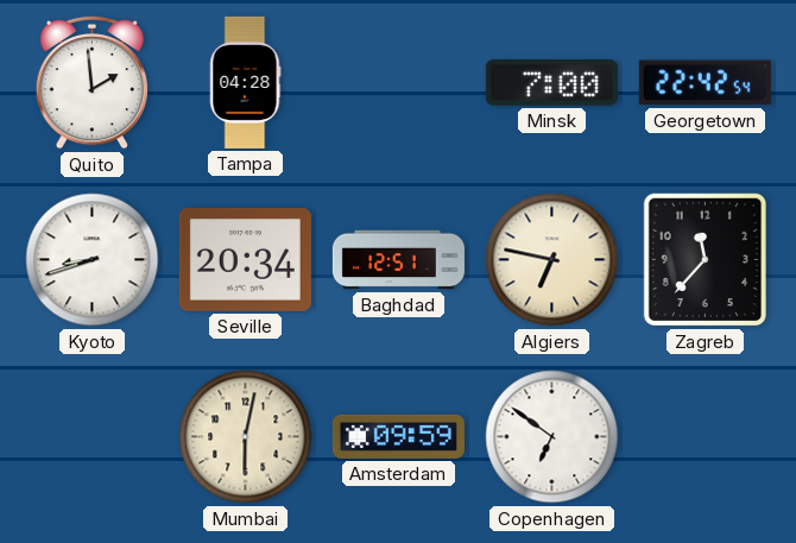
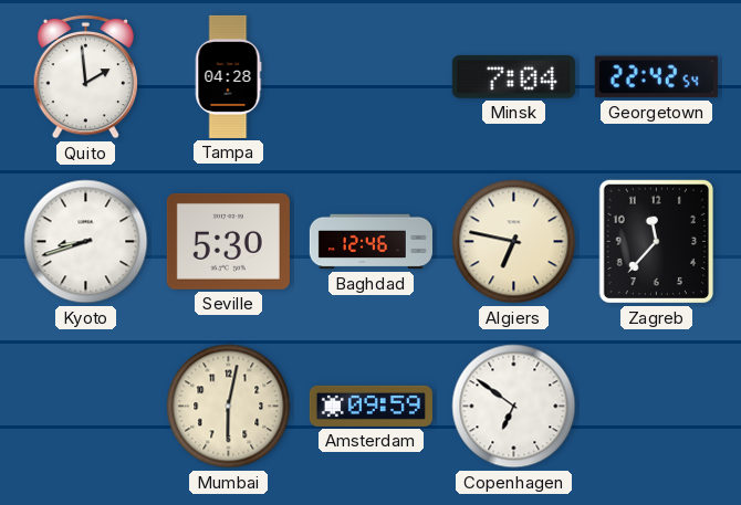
Minsk: 7:00 -> 7:04 (513, 77)
Seville: 20:34 -> 5:30 (228, 241)
Baghdad: 12:51 -> 12:46 (370, 242)
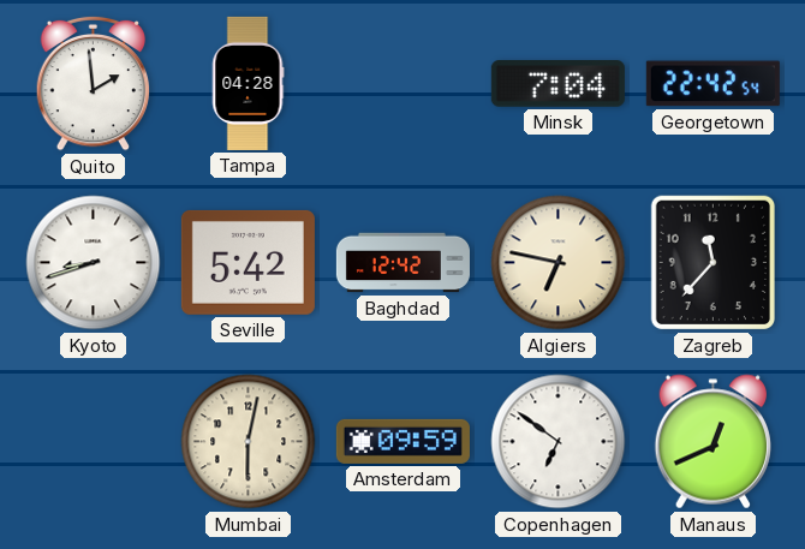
Seville: 5:30 -> 5:42 (248, 262)
Baghdad: 12:46 -> 12:42 (402, 263)
Manaus: none -> 12:41 (712, 442)
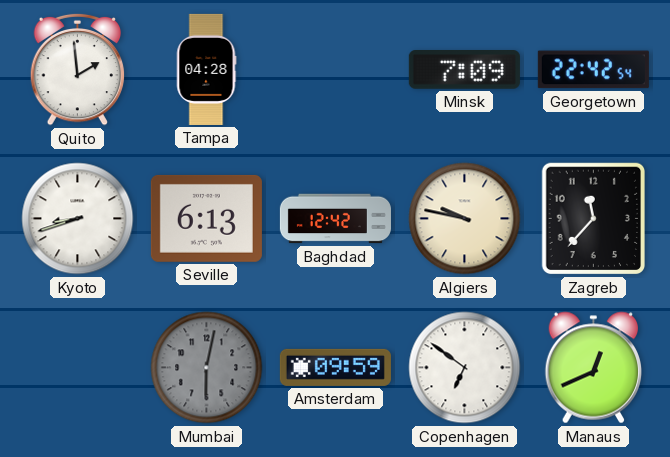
Minsk: 7:04 -> 7:09 (464, 70)
Seville: 5:42 -> 6:13 (206, 218)
Algiers: 6:47 -> 9:47 (465, 219)
Mumbai dial: cream -> grey (207, 368)
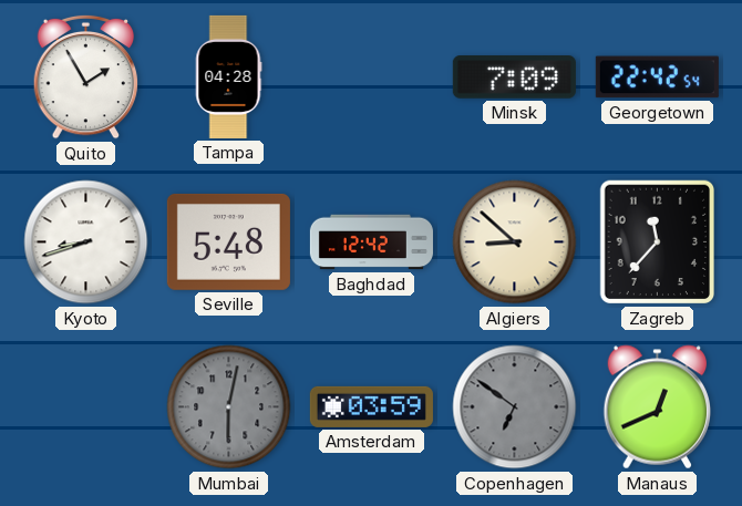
Quito: 1:59 -> 1:55 (86, 76)
Seville: 6:13 -> 5:48 (228, 241)
Algiers: 9:47 -> 8:52 (515, 242)
Amsterdam: 09:59 -> 03:59 (371, 406)
Copenhagen dial: white -> grey (515, 407)
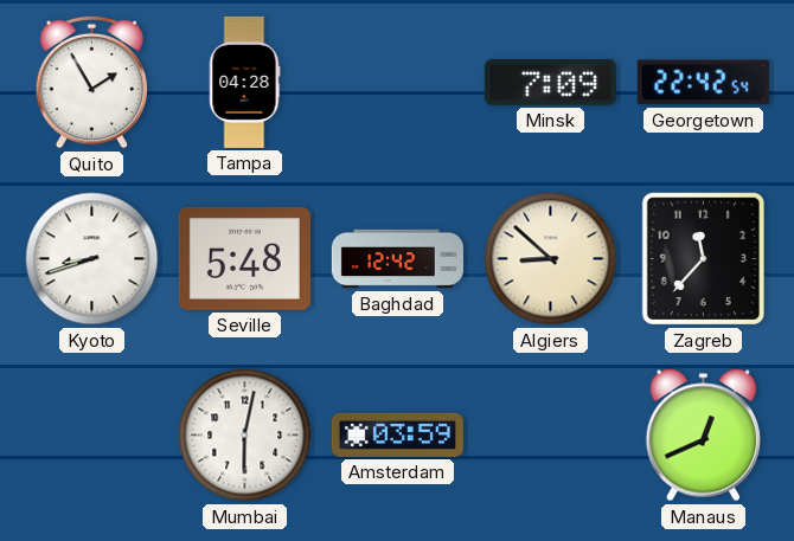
Mumbai dial: grey -> white (245, 436)
Copenhagen: 6:51 -> none (515, 407)
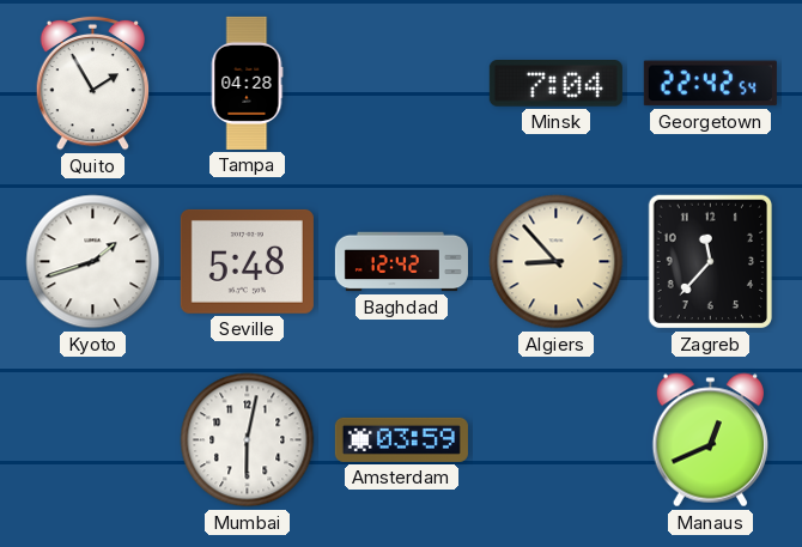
Minsk: 7:09 -> 7:04 (555, 84)
Kyoto: 8:42 -> 1:42 (93, 262)
Algiers: 8:52 -> 8:53 (557, 262)
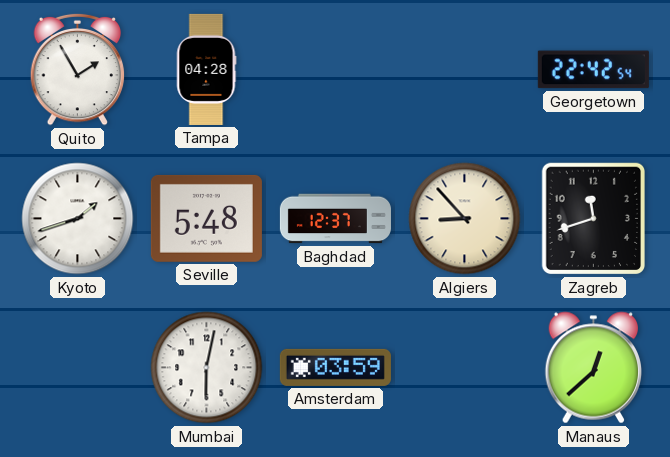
Minsk: 7:04 -> none (555, 84)
Baghdad: 12:42 -> 12:37 (335, 219)
Zagreb: 11:37 -> 11:42 (593, 219)
Manaus: 12:41 -> 12:38 (593, 368)
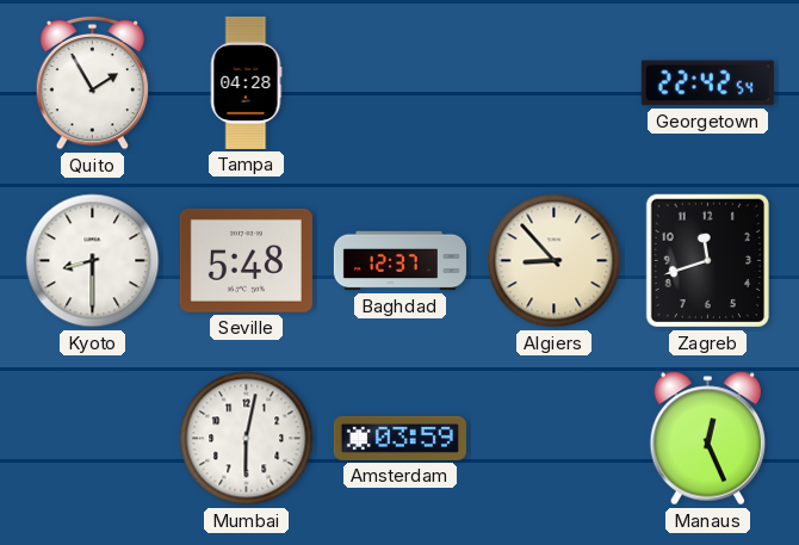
Kyoto: 1:42 -> 8:30 (93, 261)
Manaus: 12:38 -> 12:26 (707, 439)
